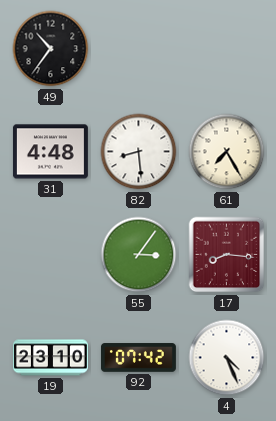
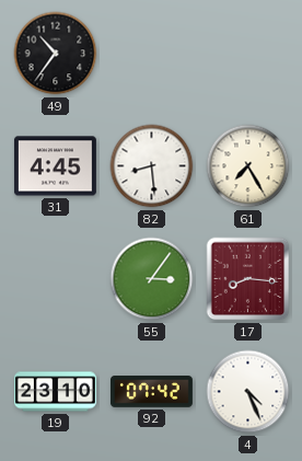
31: 4:48 -> 4:45 (55, 166)
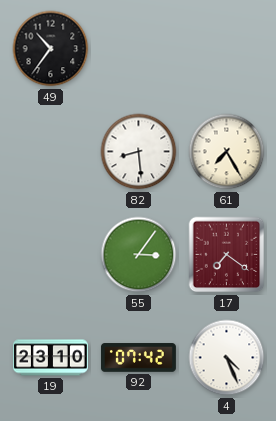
31: 4:45 -> none (55, 166)
17: 8:16 -> 7:21 (227, 255)
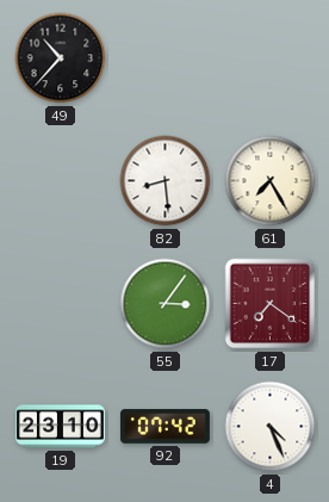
49: 10:36 -> 10:37 (61, 58)
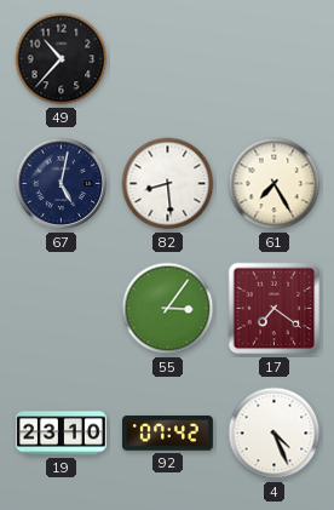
67: none -> 5:02 (62, 184)
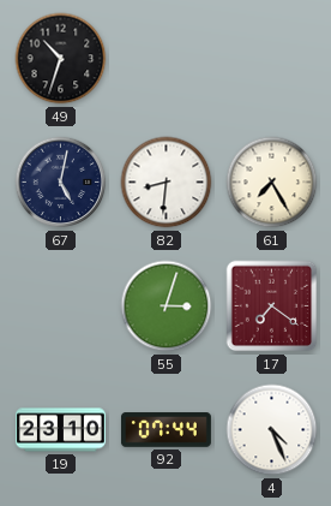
49: 10:37 -> 10:33 (61, 59)
82: 8:29 -> 8:31 (167, 183)
55: 3:06 -> 3:03 (167, 306)
92: 07:42 -> 07:44 (165, 430)
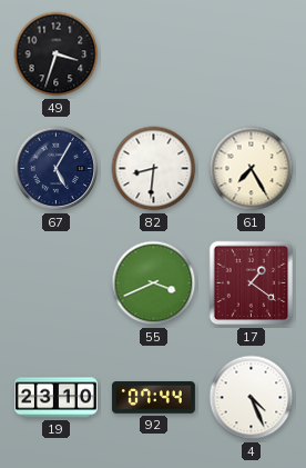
49: 10:33 -> 3:33 (57, 54)
67: 5:02 -> 5:05 (57, 169)
55: 3:03 -> 3:41 (154, 283)
17: 7:21 -> 1:21 (252, 283)
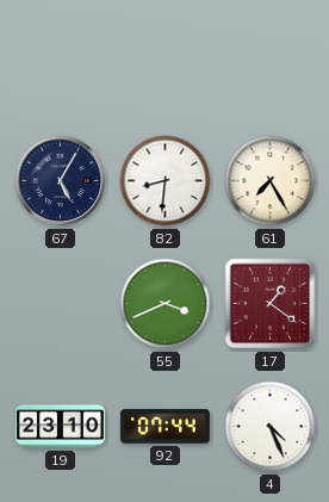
49: 3:33 -> none (57, 54)
